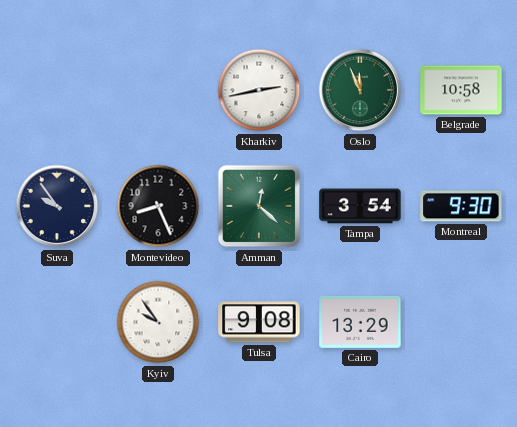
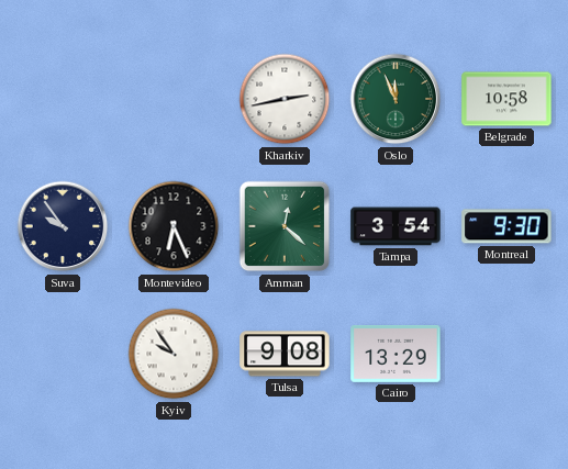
Montevideo: 8:26 -> 6:26 (174, 226)
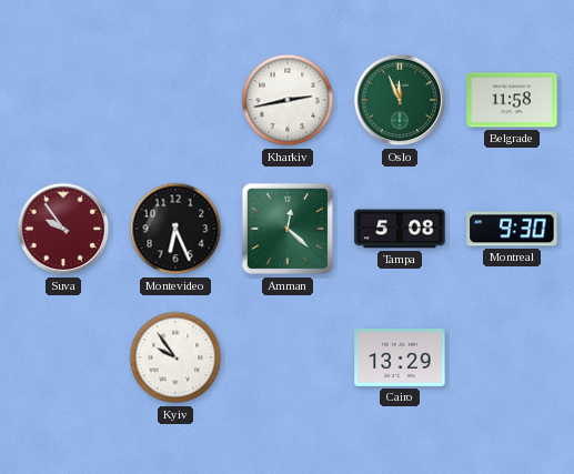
Belgrade: 10:58 -> 11:58 (512, 100)
Suva dial: navy -> burgundy (63, 229)
Tampa: 3:54 -> 5:08 (400, 229)
Tulsa: 9:08 -> none (285, 354)
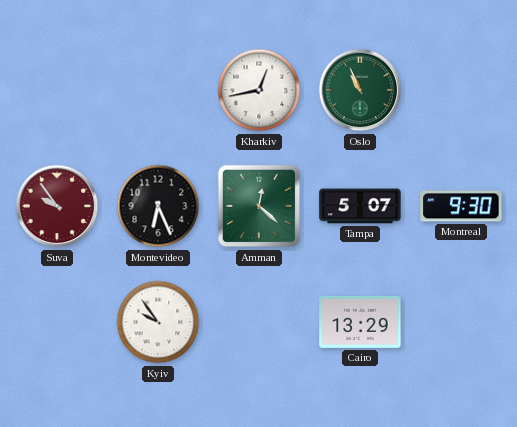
Kharkiv: 2:43 -> 12:43 (259, 90)
Oslo: 11:56 -> 10:56 (360, 90)
Belgrade: 11:58 -> none (512, 100)
Tampa: 5:08 -> 5:07 (360, 206)
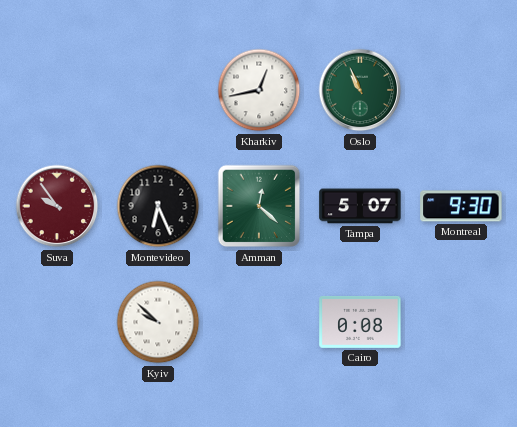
Kyiv: 9:54 -> 9:52 (158, 322)
Cairo: 13:29 -> 0:08 (360, 323)
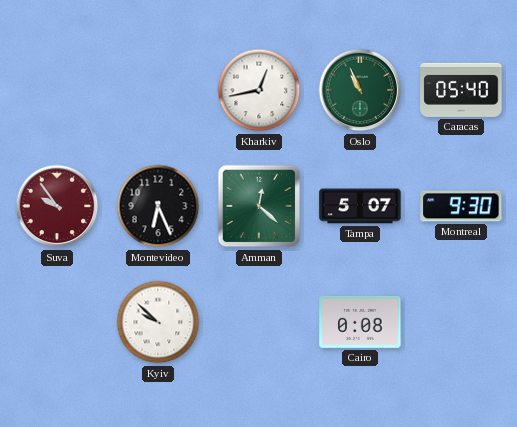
Caracas: none -> 05:40 (461, 90)
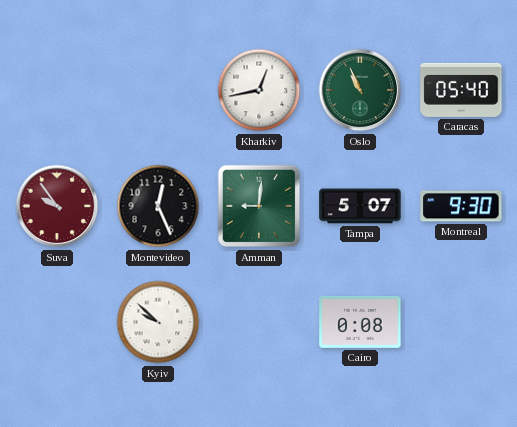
Montevideo: 6:26 -> 12:26 (158, 206)
Amman: 12:22 -> 9:01 (259, 206)
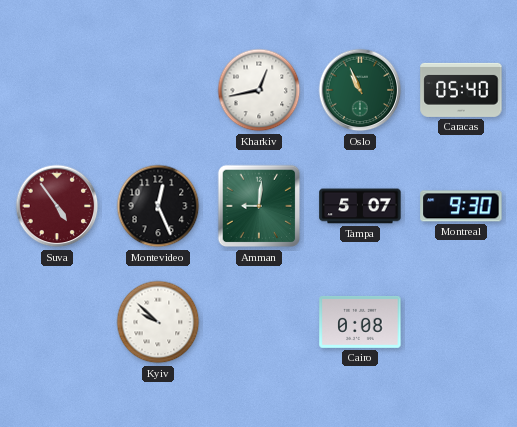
Suva: 9:54 -> 4:54 (57, 206)
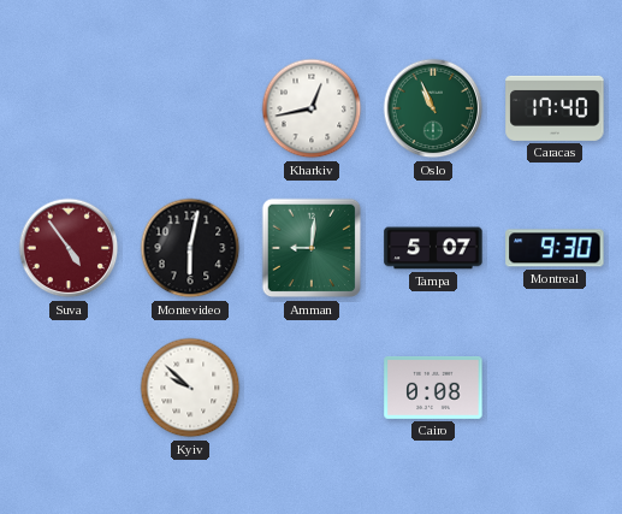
Caracas: 05:40 -> 17:40 (555, 108)
Montevideo: 12:26 -> 6:02 (190, 248)
